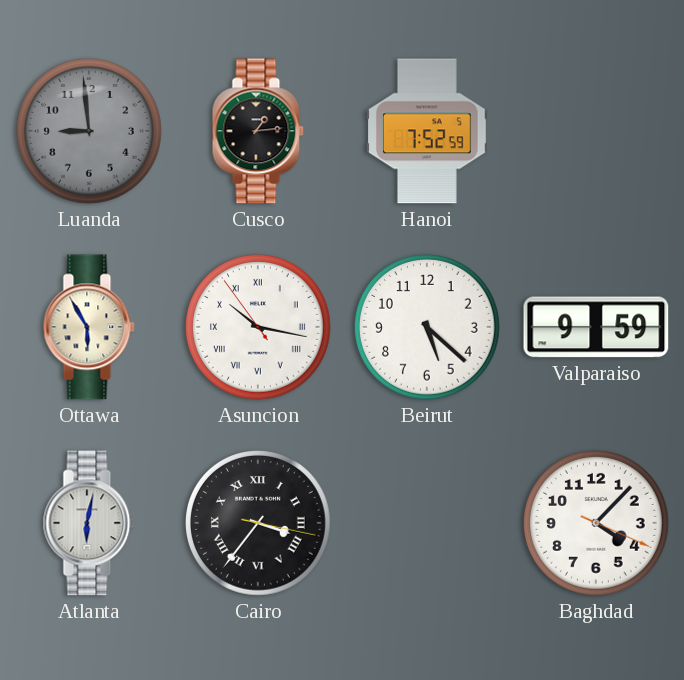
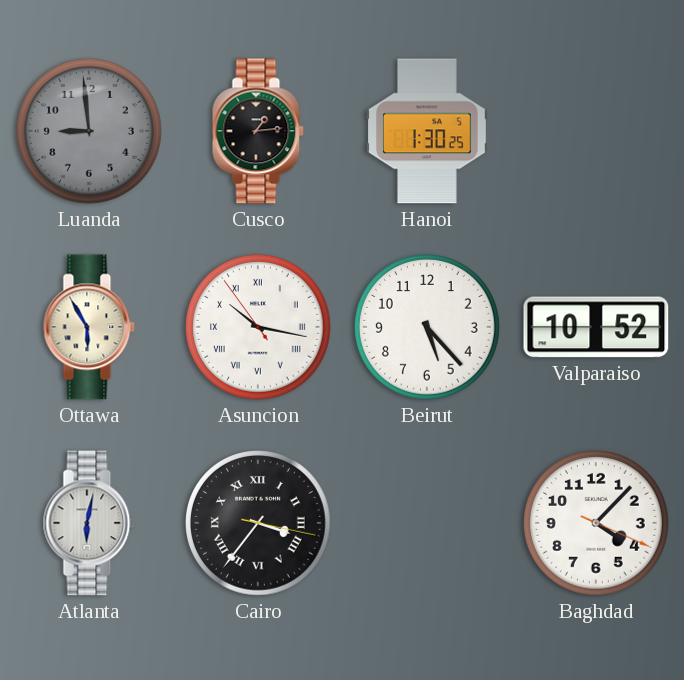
Hanoi: 7:52 -> 1:30 (428, 131)
Beirut: 5:22 -> 5:23 (428, 328)
Valparaiso: 9:59 -> 10:52 (596, 327)
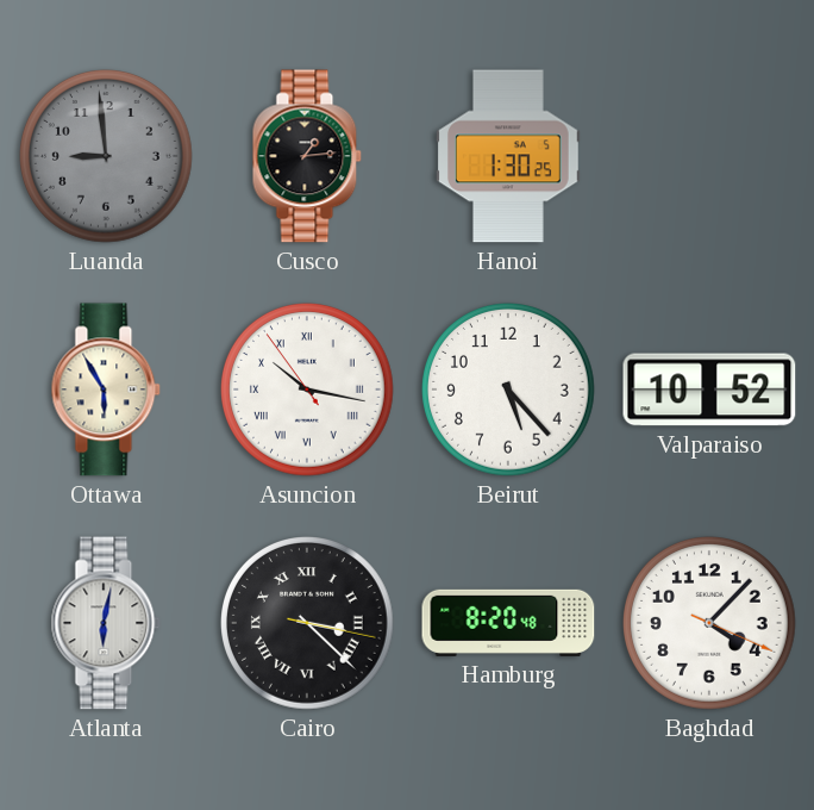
Cairo: 3:36 -> 3:22 (308, 624)
Hamburg: none -> 8:20 (508, 623)
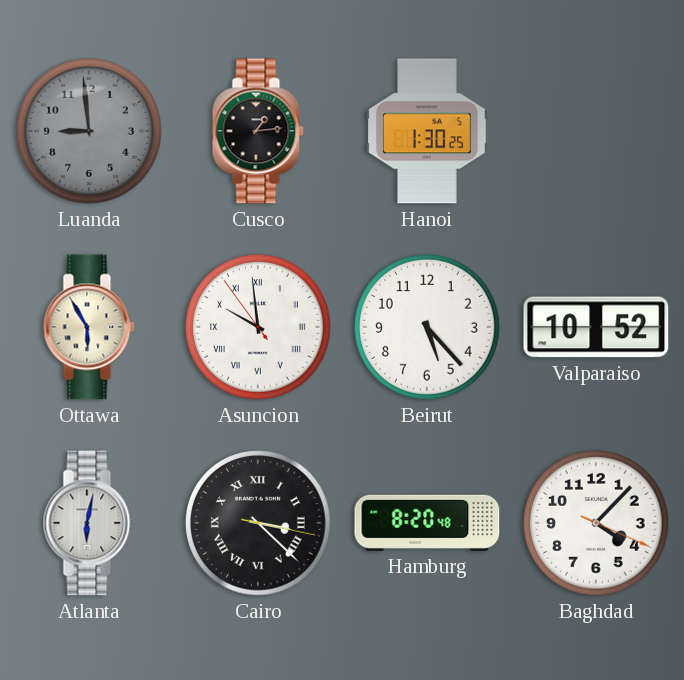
Asuncion: 10:16 -> 9:58 (259, 328)
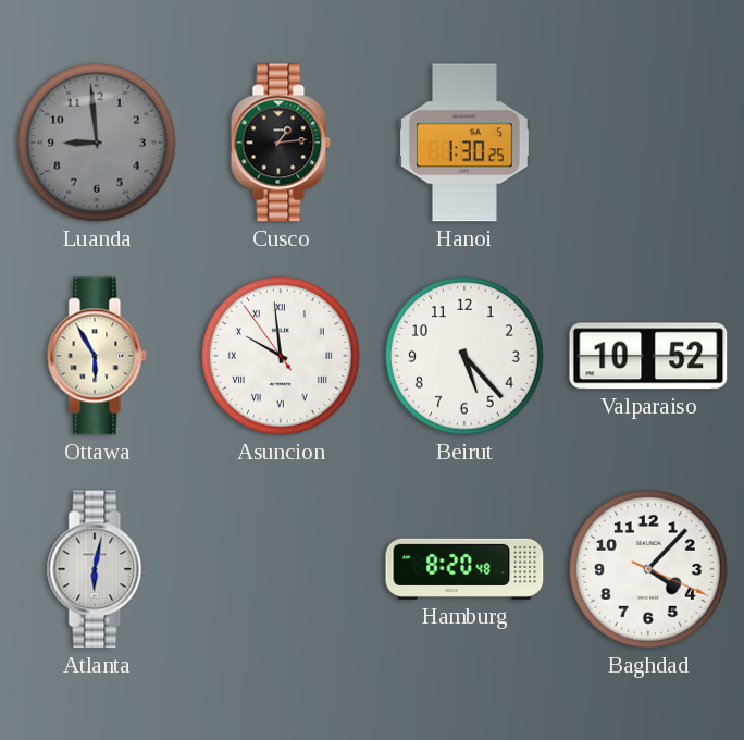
Cairo: 3:22 -> none (259, 524)
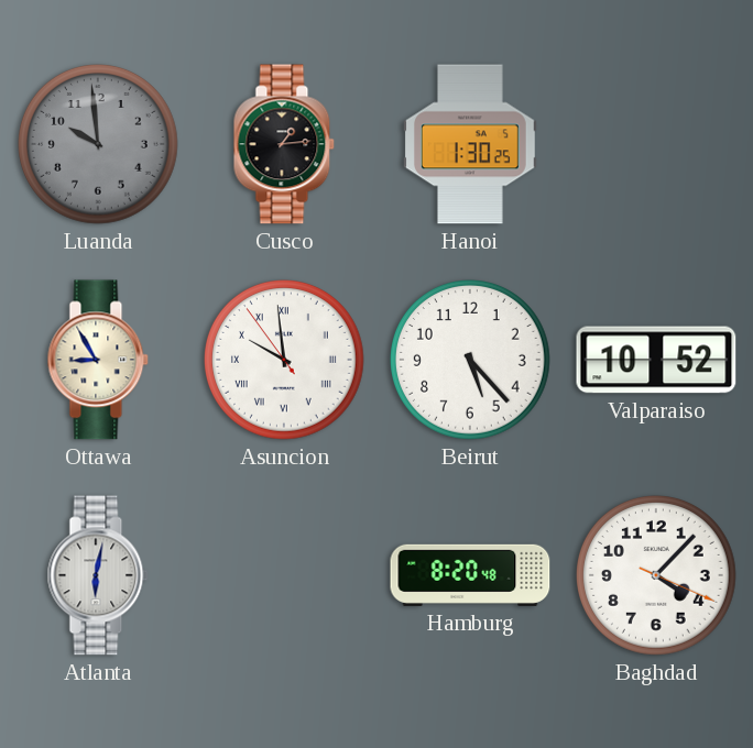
Luanda: 8:59 -> 9:59 (99, 145)
Ottawa: 5:55 -> 8:55 (98, 360)
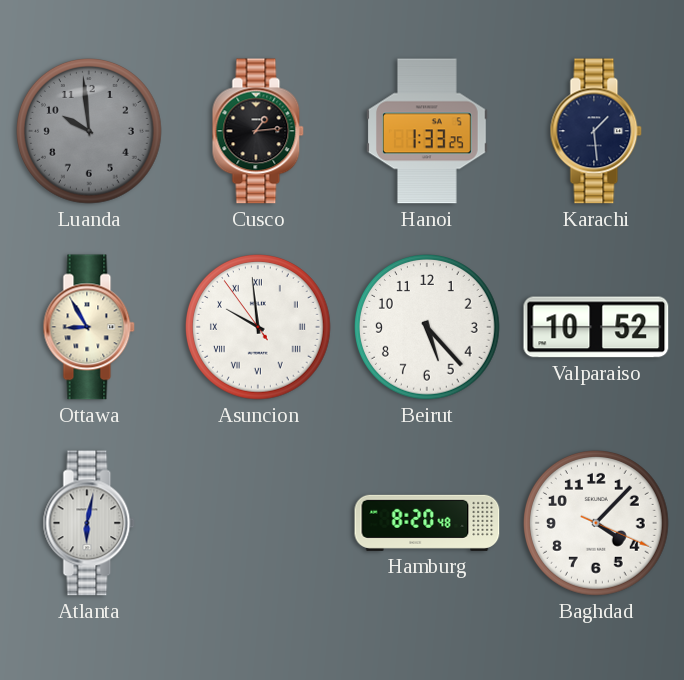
Hanoi: 1:30 -> 1:33 (428, 131)
Karachi: none -> 1:29 (596, 131)
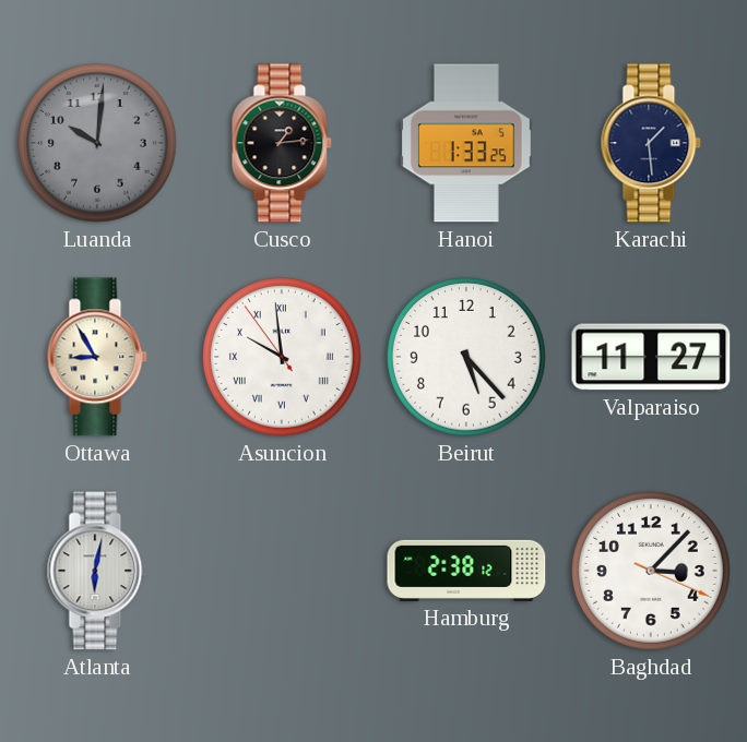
Luanda: 9:59 -> 10:01 (98, 144)
Valparaiso: 10:52 -> 11:27 (651, 357)
Hamburg: 8:20 -> 2:38 (466, 571)
Baghdad: 4:07 -> 3:07 (652, 572)
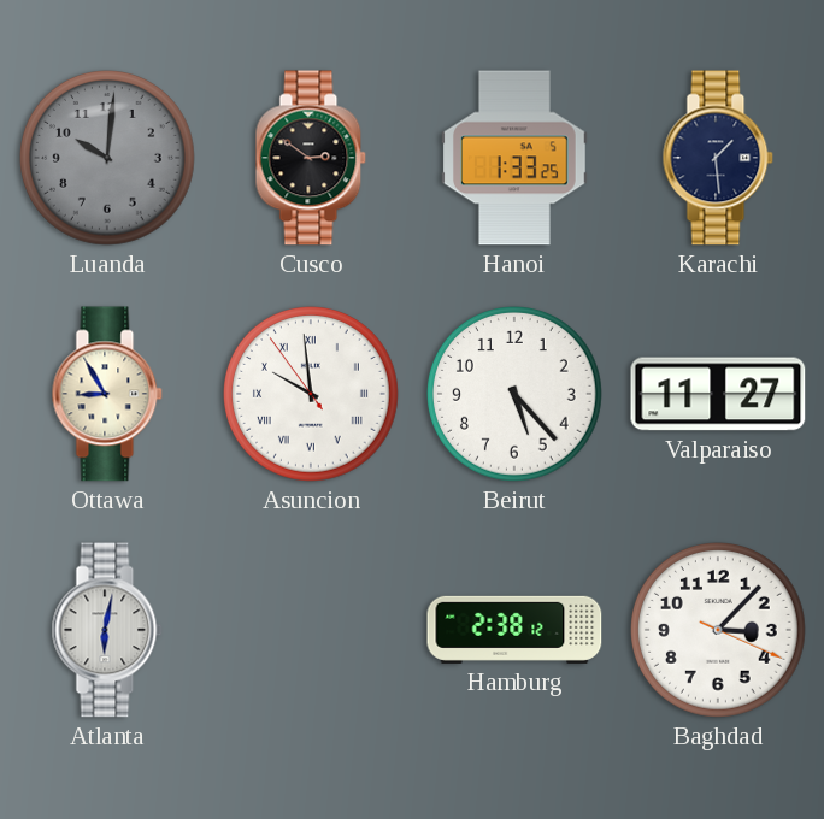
Cusco: 1:14 -> 2:51 (311, 158)
